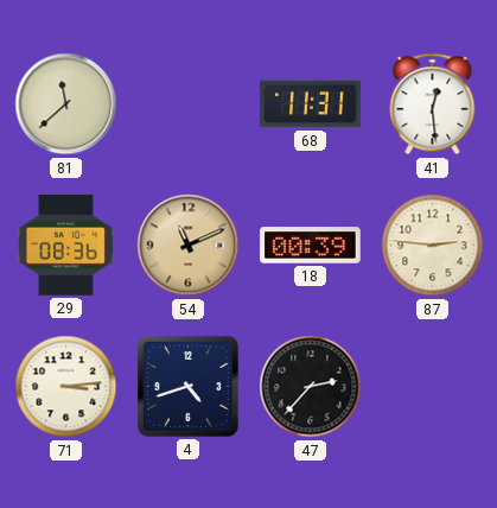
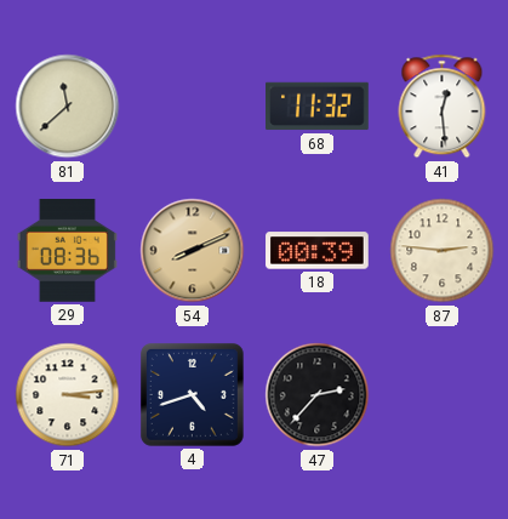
68: 11:31 -> 11:32 (318, 107)
54: 11:11 -> 8:11 (193, 251)
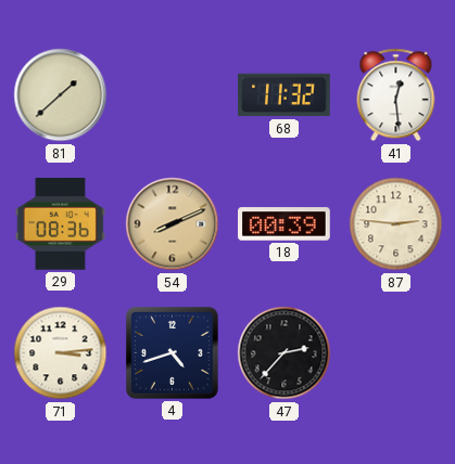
81: 11:38 -> 1:38 (61, 95)
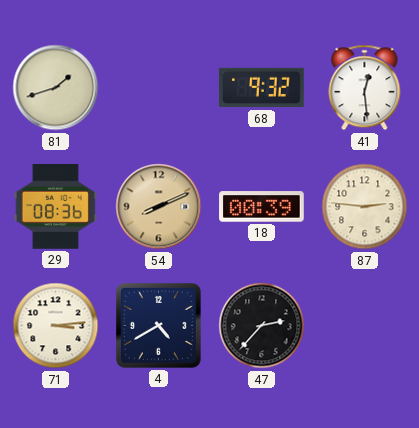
81: 1:38 -> 1:42 (56, 88)
68: 11:32 -> 9:32 (262, 88)
4: 4:42 -> 4:40 (158, 325)
